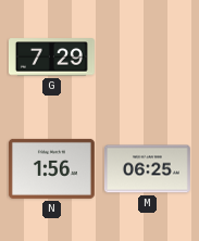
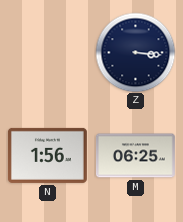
G: 7:29 -> none (51, 58)
Z: none -> 3:16 (135, 52)
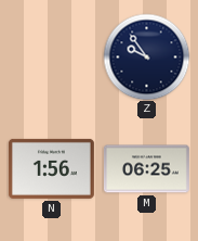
Z: 3:16 -> 9:54 (146, 56)
